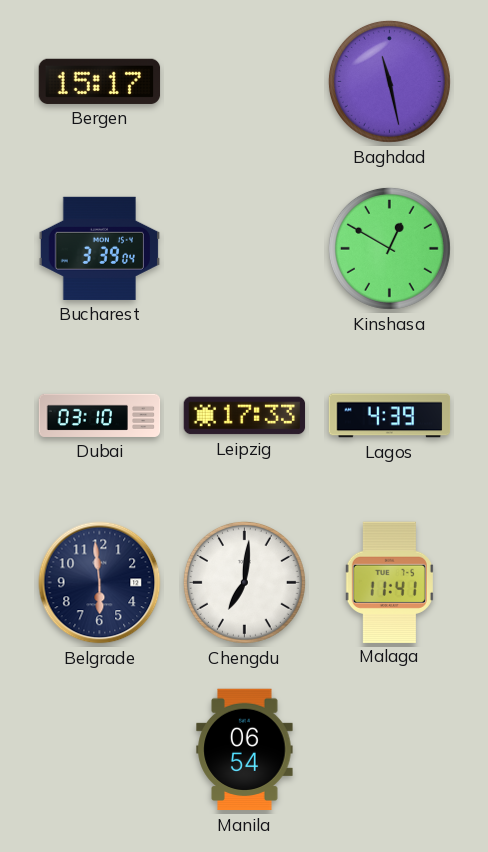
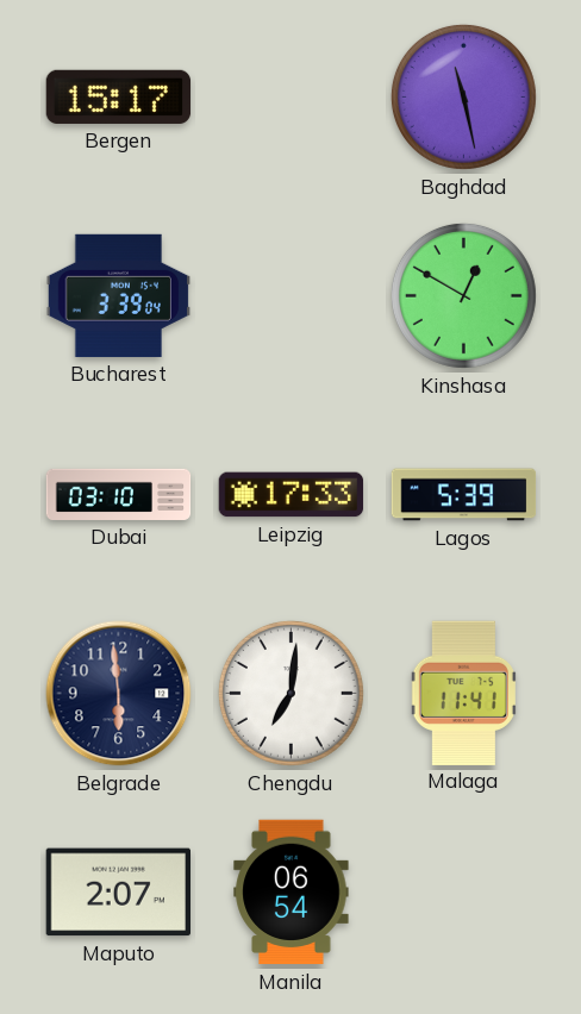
Lagos: 4:39 -> 5:39 (464, 495)
Maputo: none -> 2:07 (118, 893)
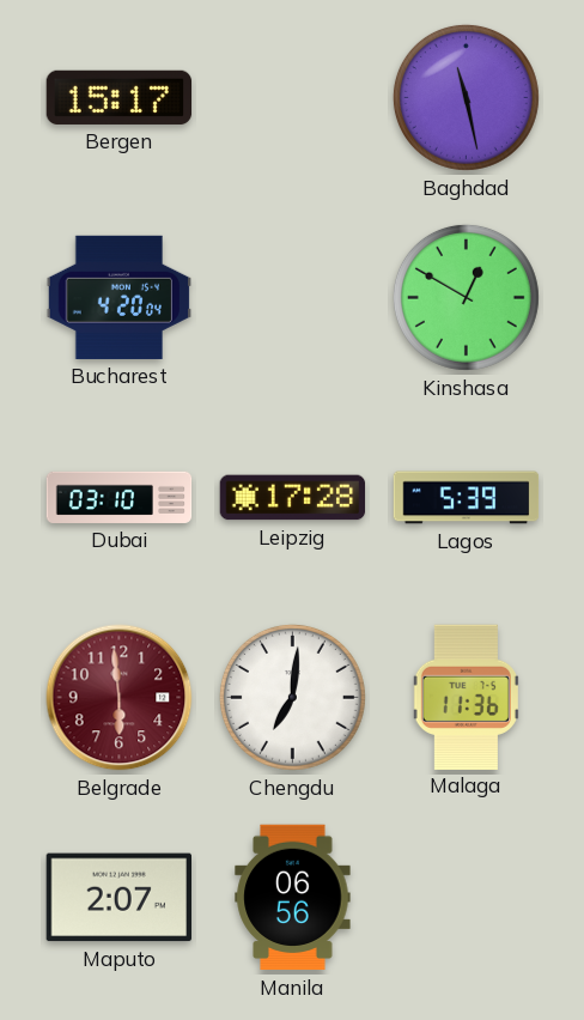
Bucharest: 3:39 -> 4:20 (120, 297)
Leipzig: 17:33 -> 17:28 (293, 498)
Belgrade dial: navy -> burgundy (120, 698)
Malaga: 11:41 -> 11:36 (466, 697)
Manila: 06:54 -> 06:56 (293, 898)
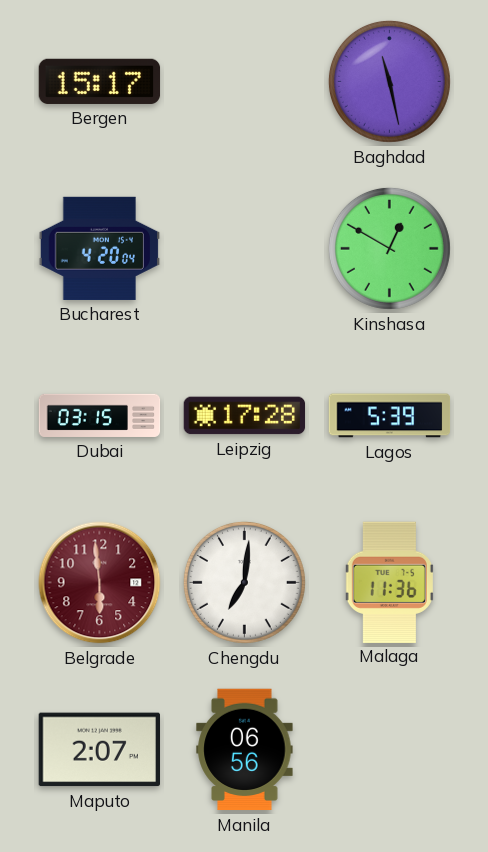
Dubai: 03:10 -> 03:15 (100, 415)
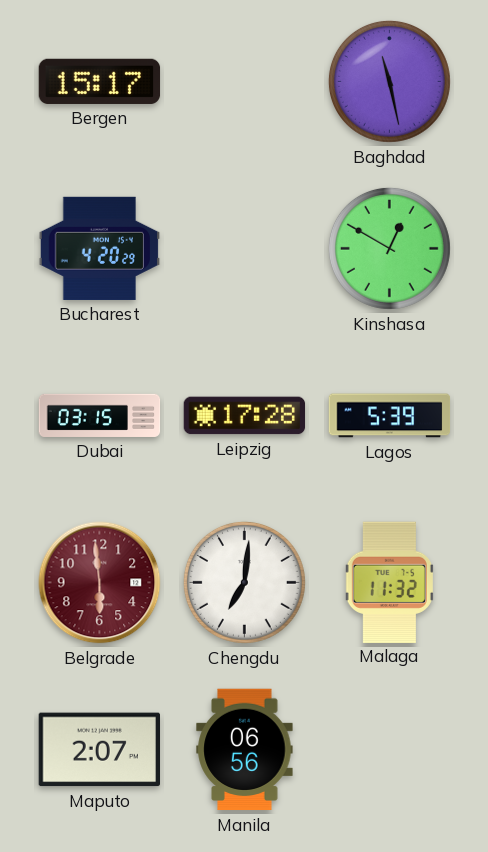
Bucharest: 4:20:04 -> 4:20:29 (100, 248)
Malaga: 11:36 -> 11:32 (389, 582)
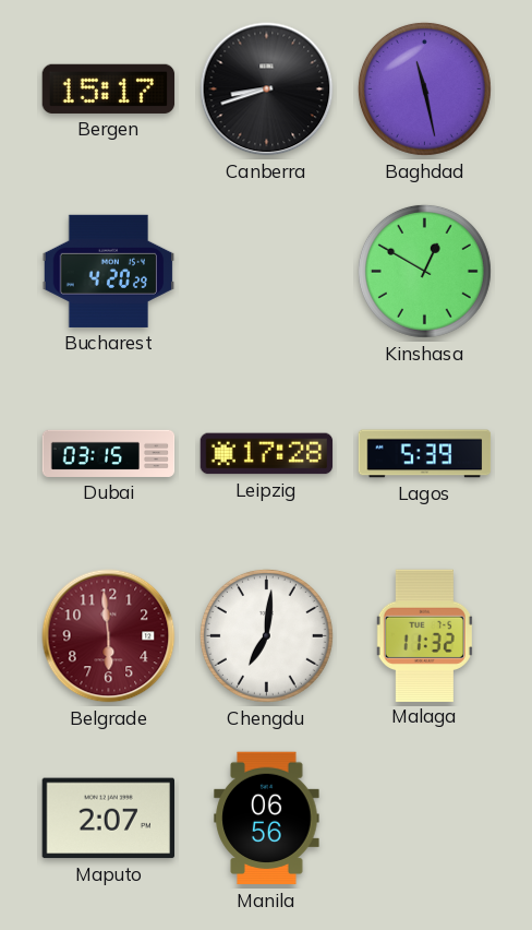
Canberra: none -> 8:42 (267, 90)
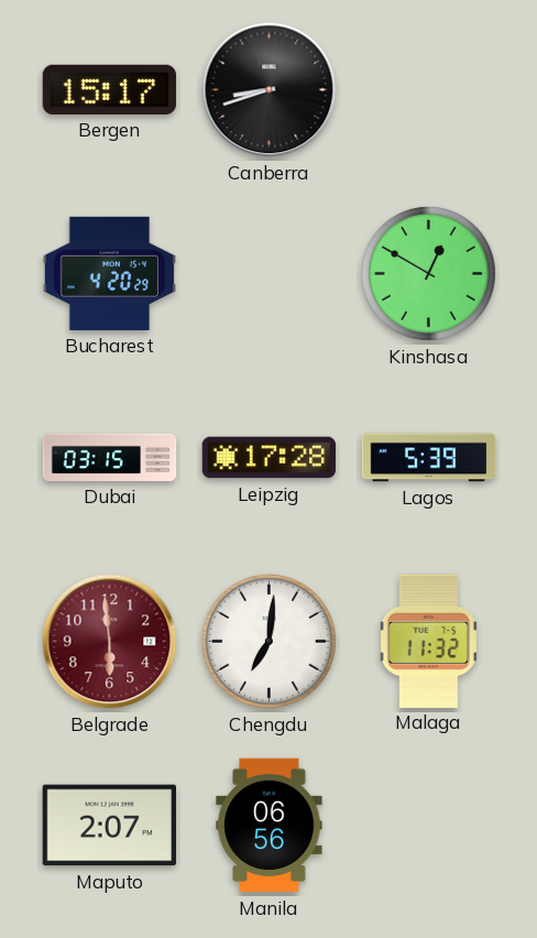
Baghdad: 11:28 -> none (424, 88)
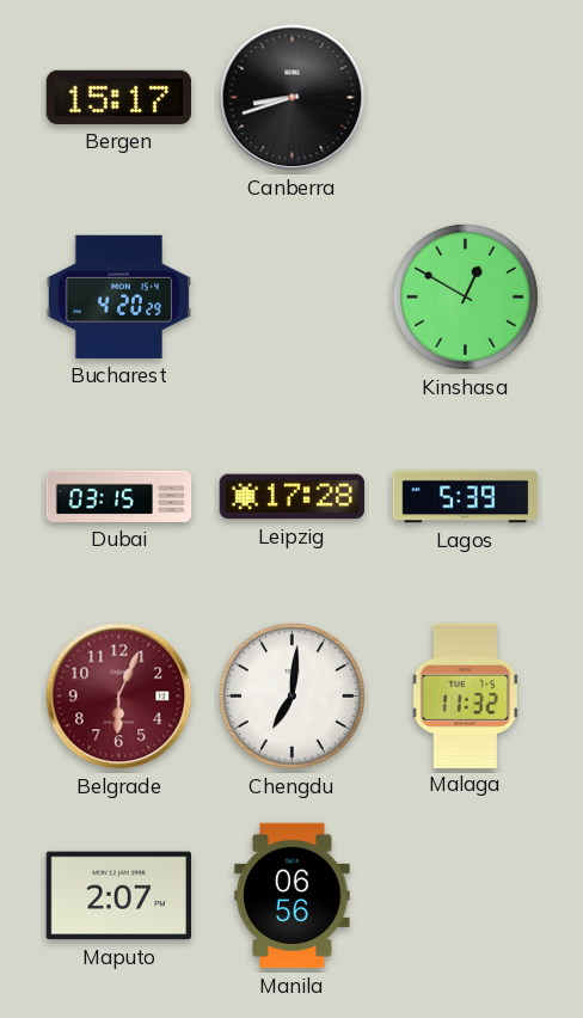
Belgrade: 5:59 -> 6:04 (119, 697)
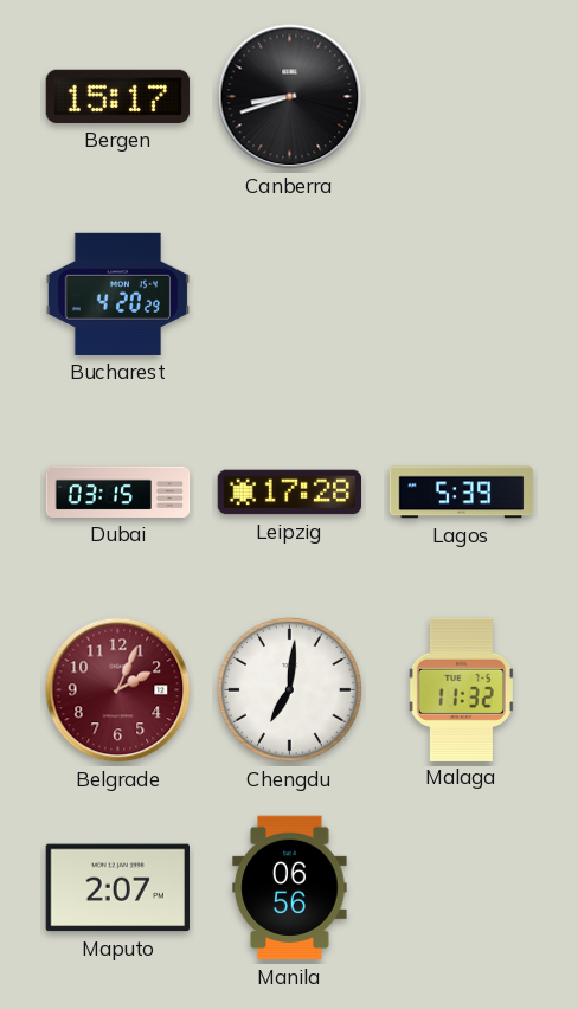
Kinshasa: 12:50 -> none (465, 296)
Belgrade: 6:04 -> 2:04 (118, 690)
